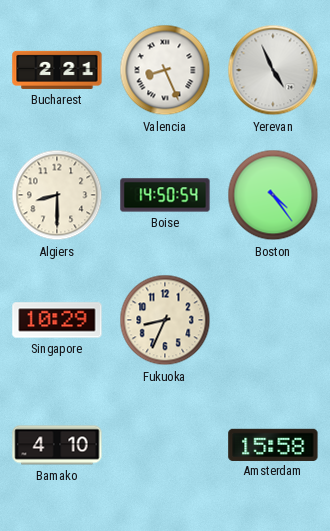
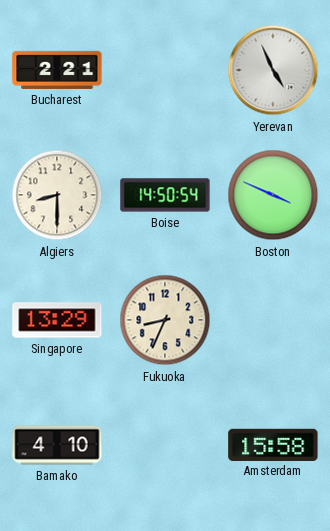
Valencia: 8:26 -> none (165, 70)
Boston: 4:24 -> 3:49 (273, 195)
Singapore: 10:29 -> 13:29 (57, 320)
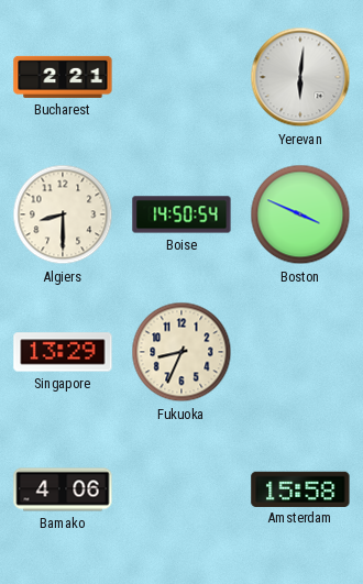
Yerevan: 4:56 -> 6:01 (300, 77)
Bamako: 4:10 -> 4:06 (63, 489)
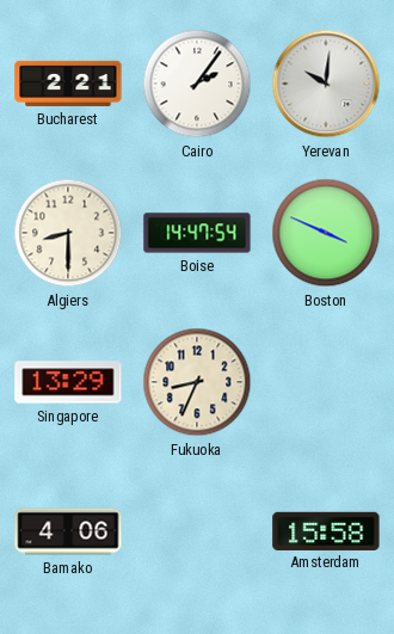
Cairo: none -> 2:06 (197, 84)
Yerevan: 6:01 -> 10:01 (326, 84)
Boise: 14:50 -> 14:47 (197, 233)
